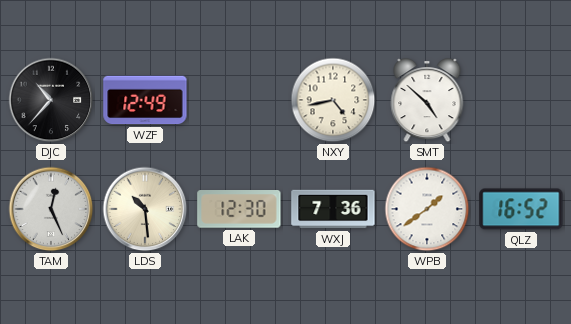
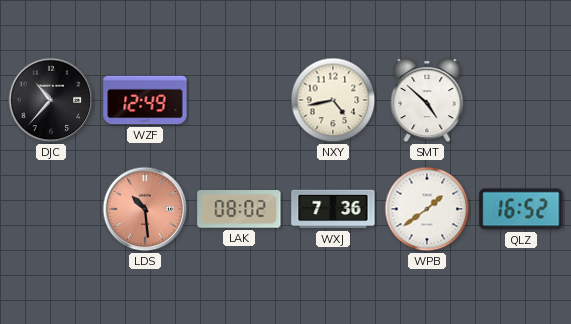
TAM: 12:26 -> none (51, 209)
LDS dial: cream -> salmon (145, 209)
LAK: 12:30 -> 08:02 (239, 210)
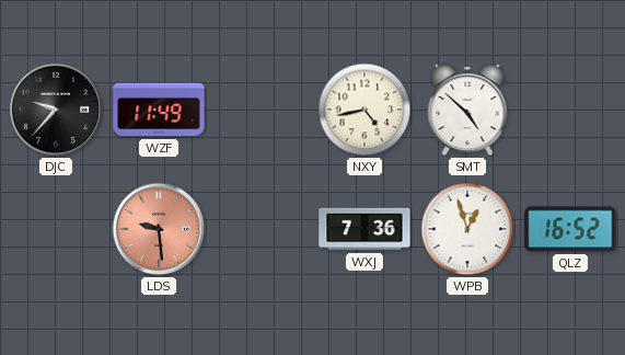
DJC: 10:37 -> 9:37 (56, 110)
WZF: 12:49 -> 11:49 (159, 110)
LDS: 10:29 -> 9:29 (159, 229)
LAK: 08:02 -> none (239, 210)
WPB: 1:39 -> 12:57 (467, 229)
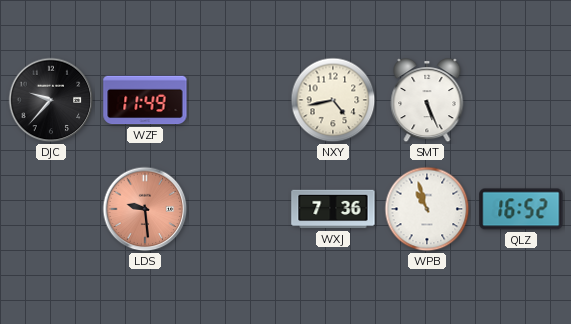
SMT: 4:52 -> 5:26 (427, 101)
WPB: 12:57 -> 10:57 (427, 209)
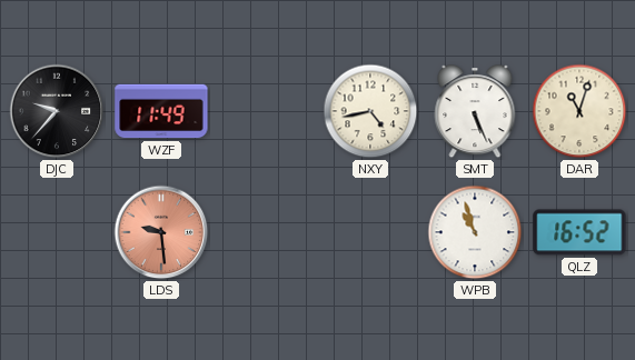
DAR: none -> 11:03 (579, 111)
WXJ: 7:36 -> none (333, 209)
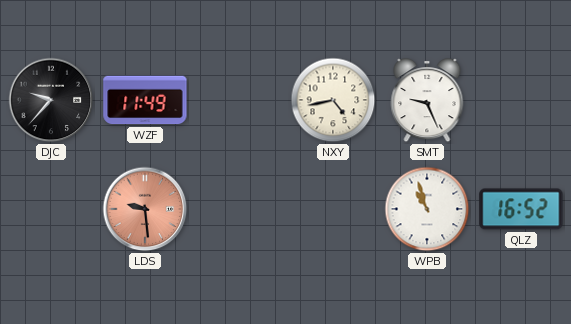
SMT: 5:26 -> 9:26 (427, 101)
DAR: 11:03 -> none (579, 111)
